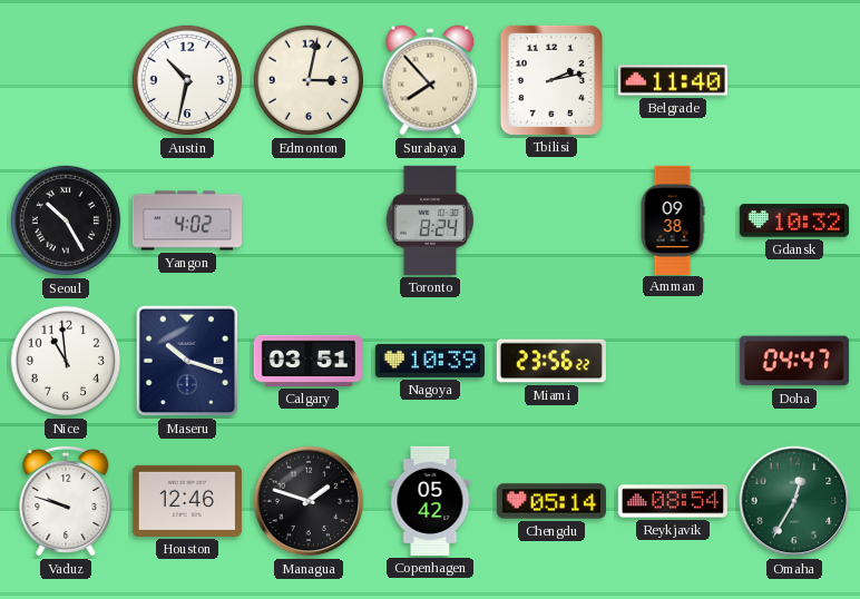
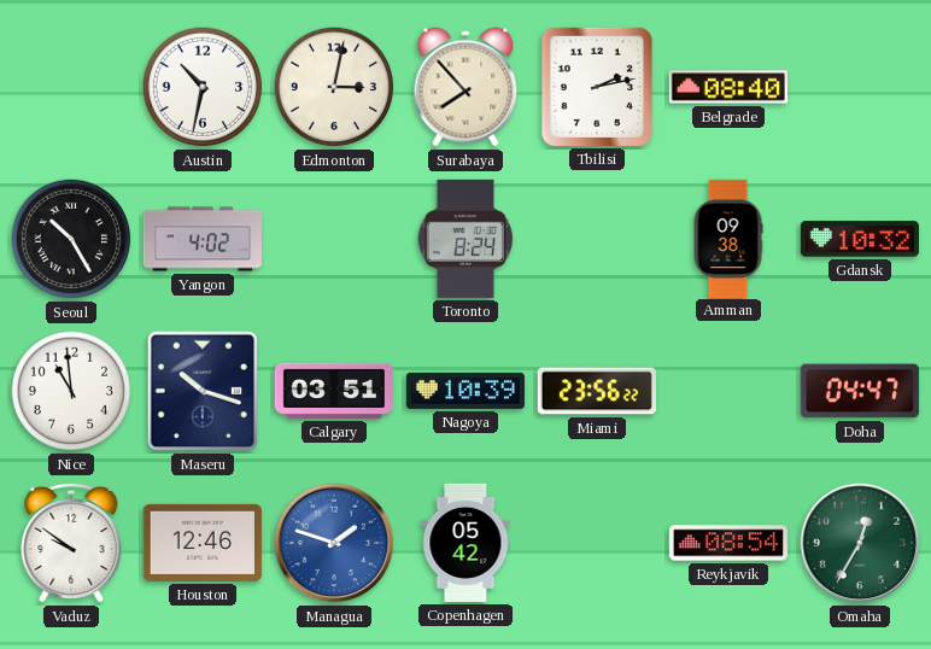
Belgrade: 11:40 -> 08:40 (728, 87)
Vaduz: 9:48 -> 9:51 (71, 543)
Managua dial: black -> blue (334, 543)
Chengdu: 05:14 -> none (551, 501)
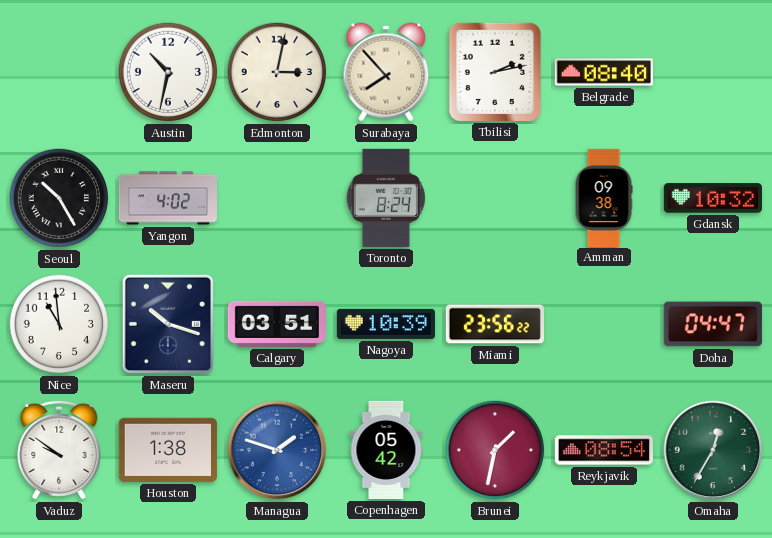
Houston: 12:46 -> 1:38 (168, 450)
Brunei: none -> 1:32 (495, 450)
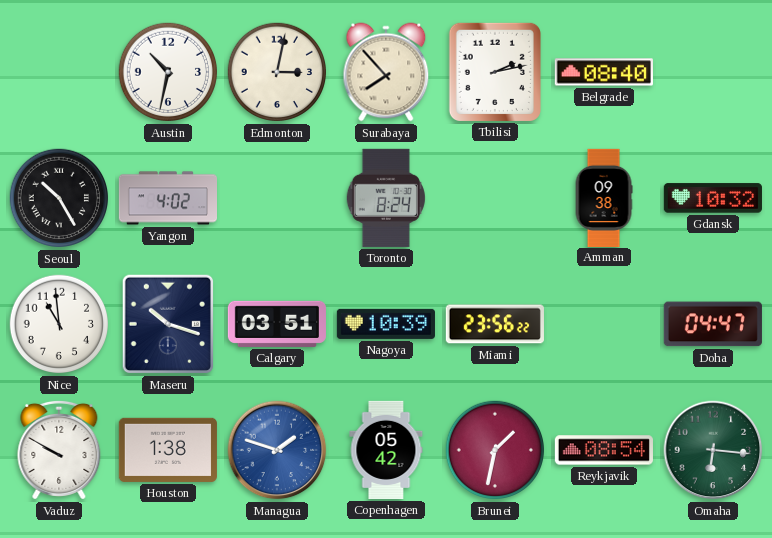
Vaduz: 9:51 -> 9:50 (59, 450)
Omaha: 12:35 -> 6:16 (713, 450)
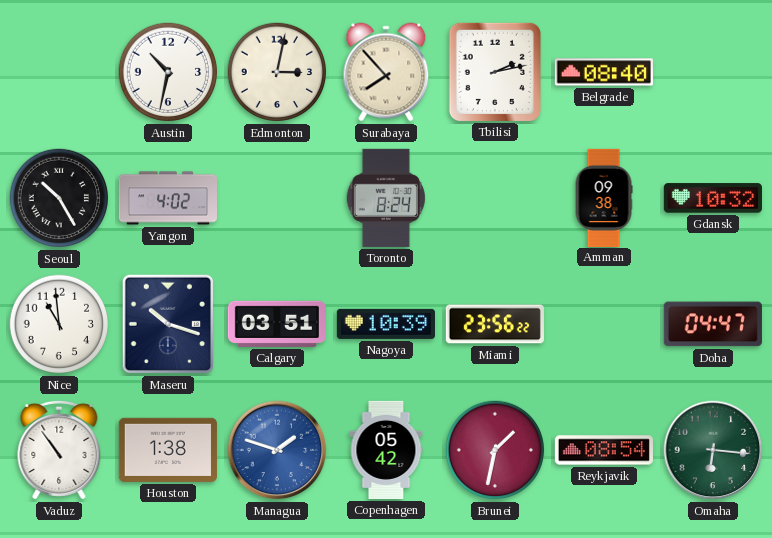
Vaduz: 9:50 -> 10:54 (59, 450)
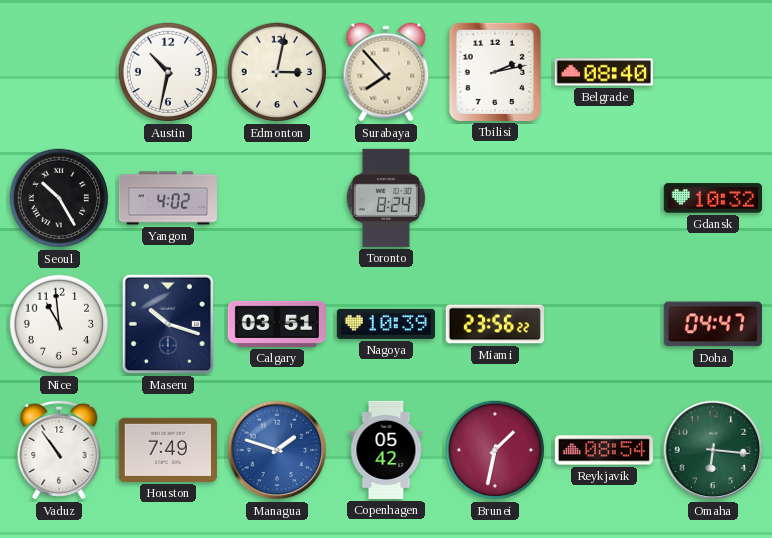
Amman: 09:38 -> none (604, 197)
Houston: 1:38 -> 7:49 (168, 450)
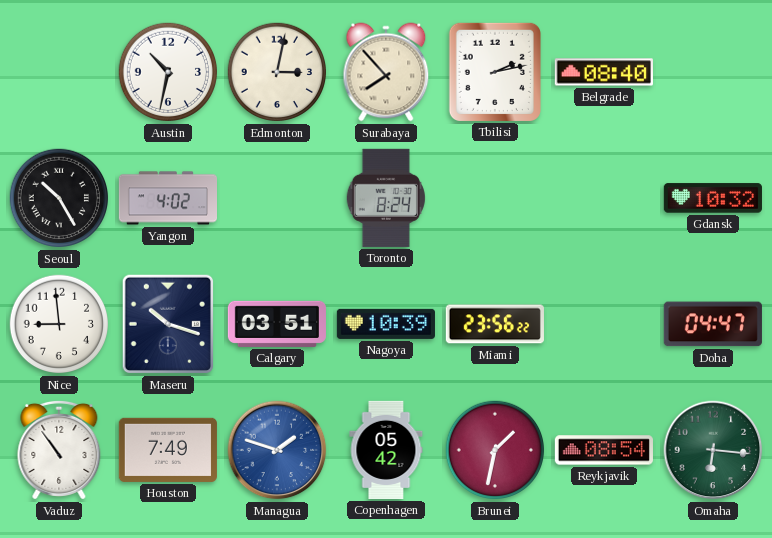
Nice: 10:59 -> 8:59 (59, 324)
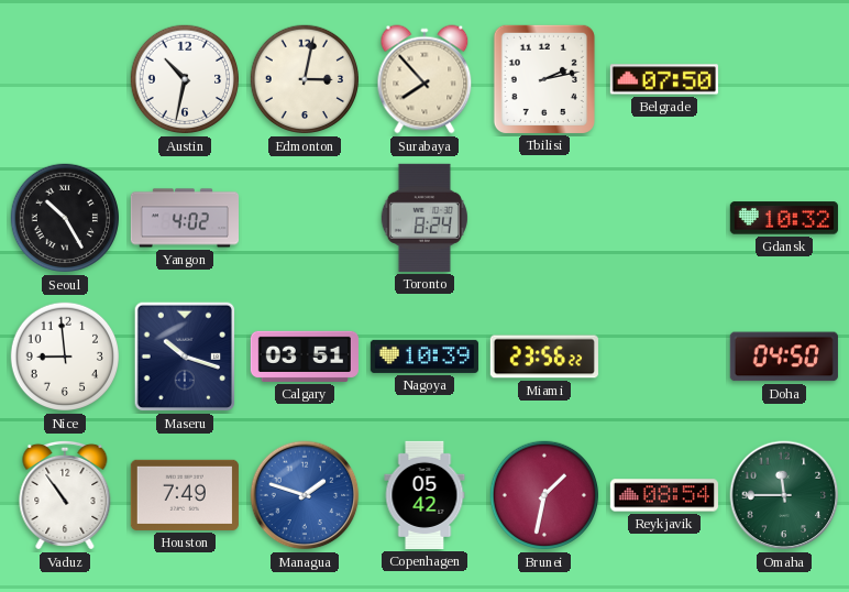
Belgrade: 08:40 -> 07:50 (664, 79)
Doha: 04:47 -> 04:50 (784, 357)
Omaha: 6:16 -> 11:45 (784, 495)
